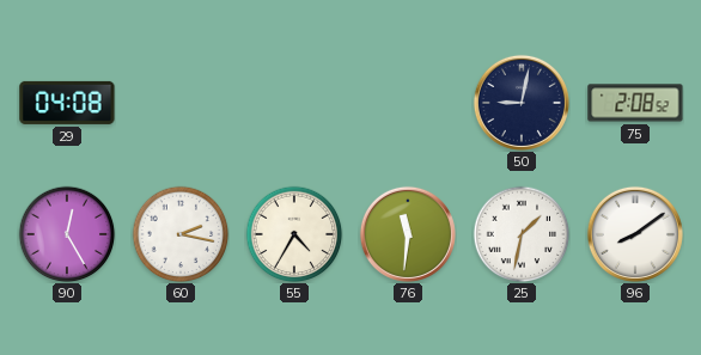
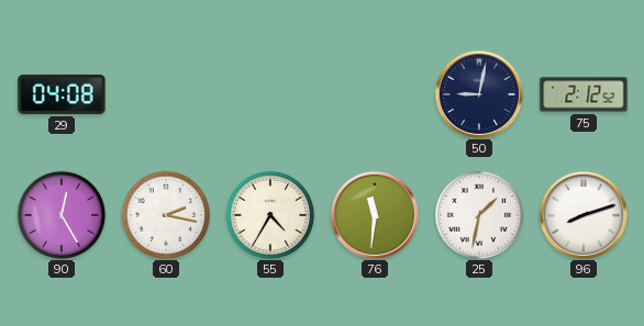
75: 2:08 -> 2:12 (584, 94)
96: 8:09 -> 8:12 (584, 215)
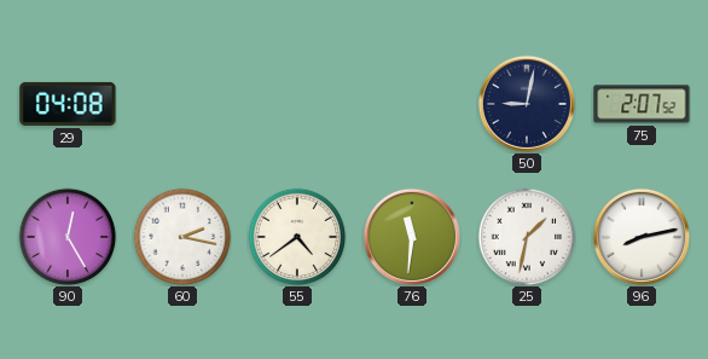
75: 2:12 -> 2:07 (642, 104)
55: 4:35 -> 4:39 (297, 237)
96: 8:12 -> 8:13 (642, 237)
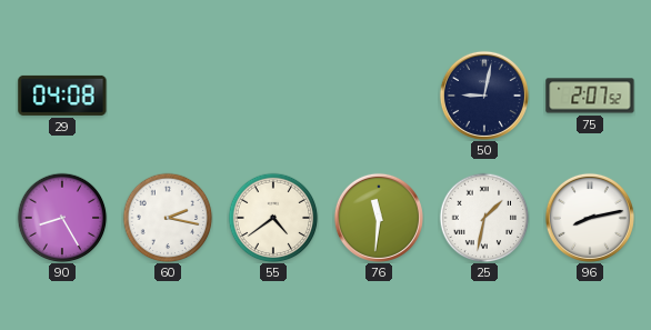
90: 12:25 -> 8:25 (62, 218)
